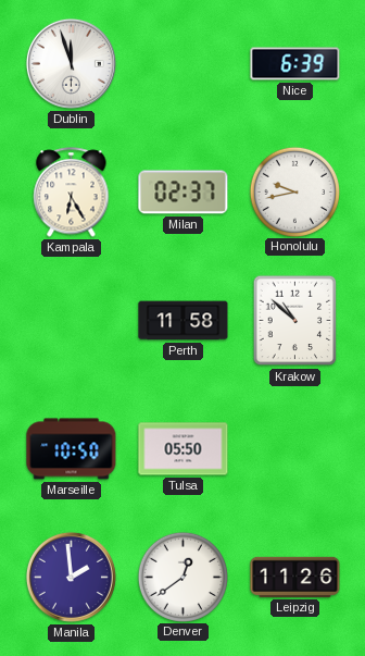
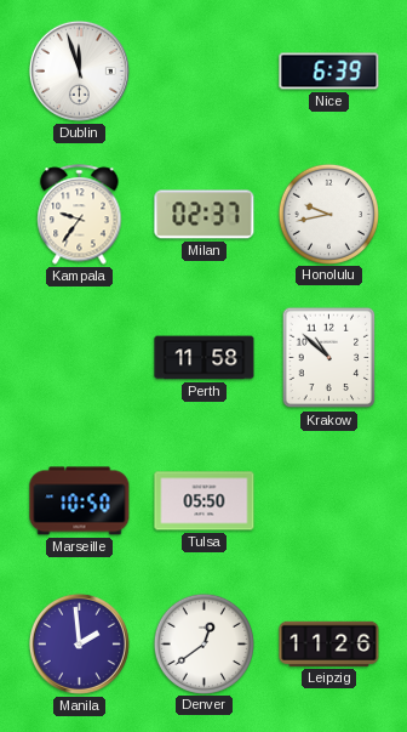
Kampala: 6:25 -> 9:36 (80, 215)
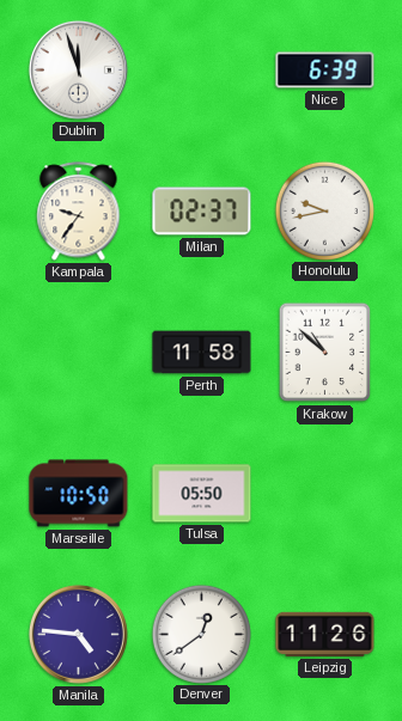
Manila: 1:59 -> 4:46 (78, 634)
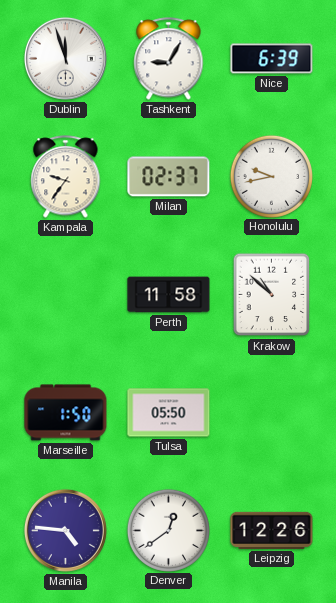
Tashkent: none -> 9:05 (169, 59)
Marseille: 10:50 -> 1:50 (66, 413)
Leipzig: 11:26 -> 12:26 (272, 530)
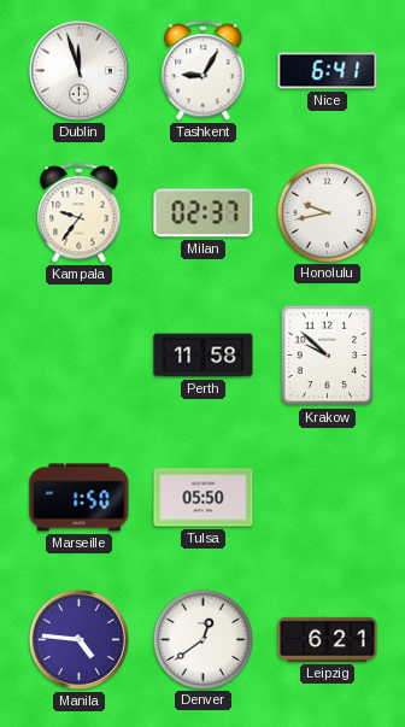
Nice: 6:39 -> 6:41 (328, 71)
Krakow: 10:52 -> 9:52 (328, 356)
Leipzig: 12:26 -> 6:21 (328, 639)
